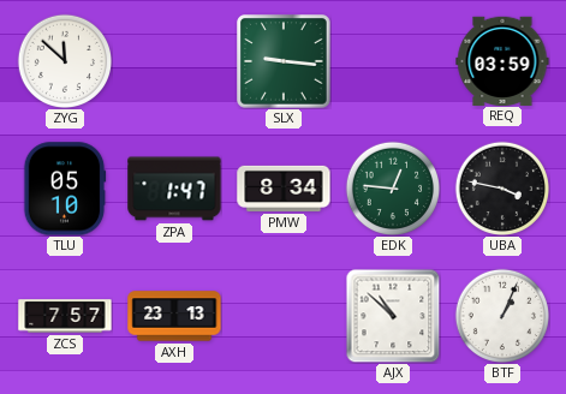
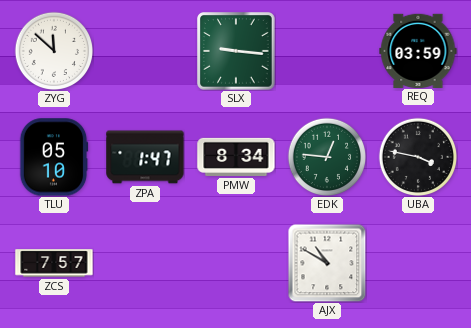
AXH: 23:13 -> none (174, 316)
AJX: 10:52 -> 10:50 (327, 263)
BTF: 1:04 -> none (501, 315)
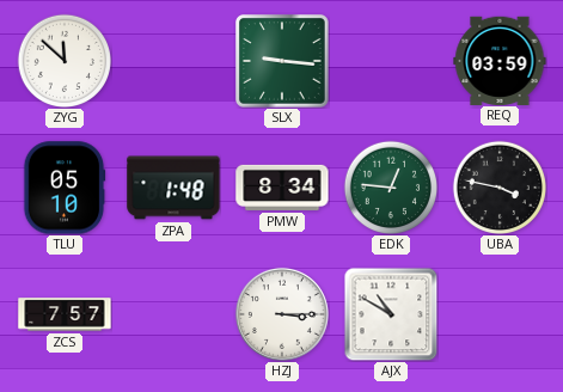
ZPA: 1:47 -> 1:48 (173, 188)
HZJ: none -> 3:15 (282, 314)
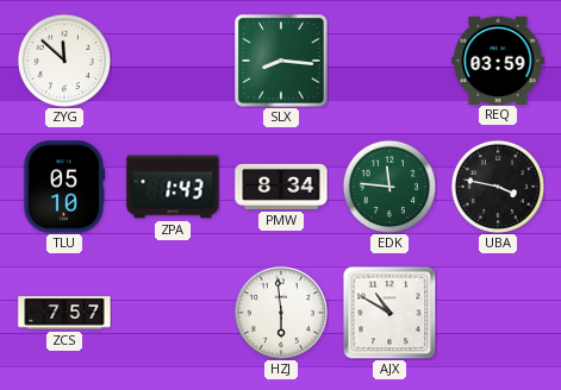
SLX: 9:16 -> 8:16 (282, 62)
ZPA: 1:48 -> 1:43 (173, 187)
EDK: 12:46 -> 11:46 (388, 185)
HZJ: 3:15 -> 5:59 (281, 313)
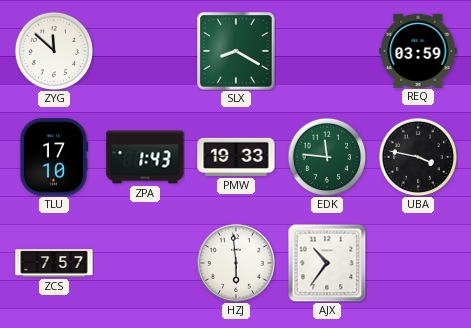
SLX: 8:16 -> 8:20 (237, 52)
TLU: 05:10 -> 17:10 (54, 157)
PMW: 8:34 -> 19:33 (236, 157)
AJX: 10:50 -> 10:36 (327, 263)
